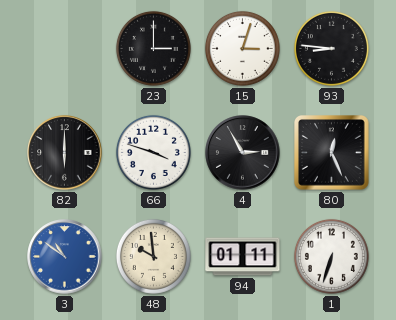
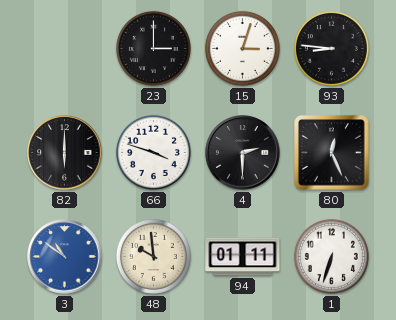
4: 2:55 -> 2:30 (243, 153)
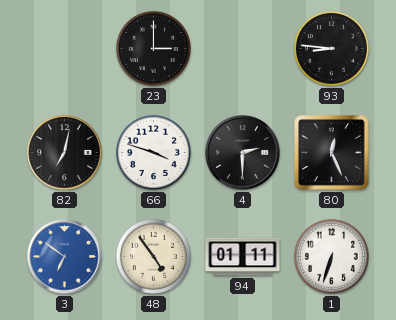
15: 3:03 -> none (242, 48)
82: 6:00 -> 7:02 (65, 153)
3: 10:51 -> 6:51 (65, 257)
48: 9:59 -> 4:54 (153, 256)
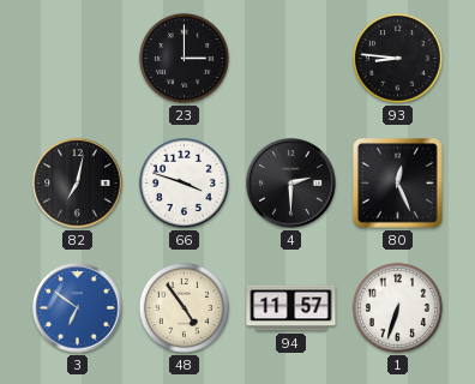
94: 01:11 -> 11:57 (291, 308)
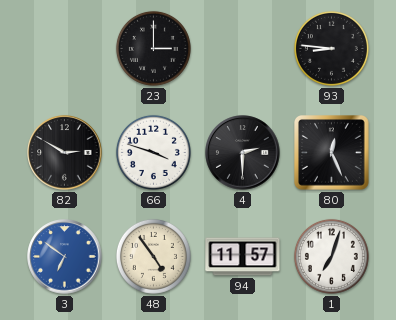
82: 7:02 -> 2:50 (65, 153)
1: 6:33 -> 7:03 (331, 256)
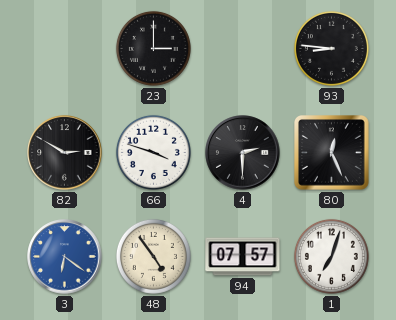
3: 6:51 -> 6:21 (65, 257)
94: 11:57 -> 07:57 (243, 257)
